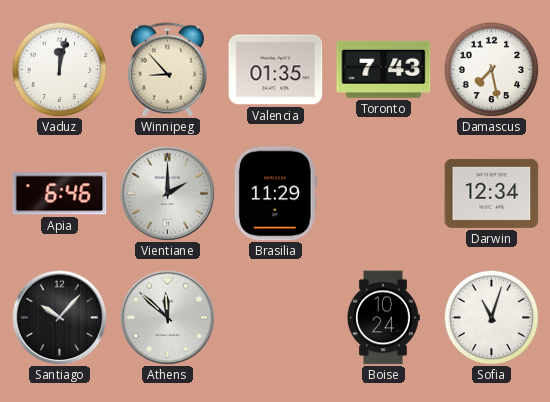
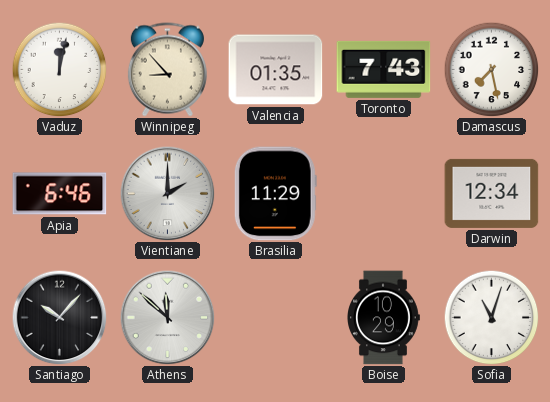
Boise: 10:24 -> 10:29 (384, 318)
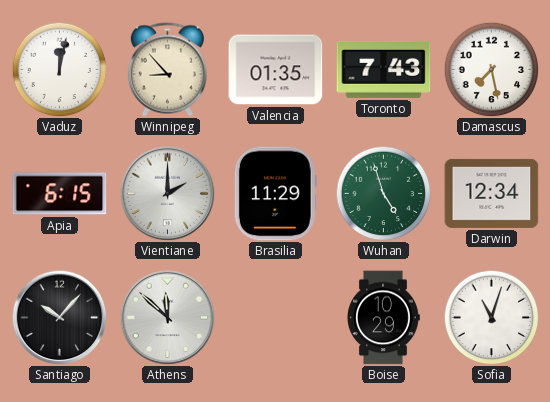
Apia: 6:46 -> 6:15 (60, 194)
Wuhan: none -> 4:57 (383, 193)
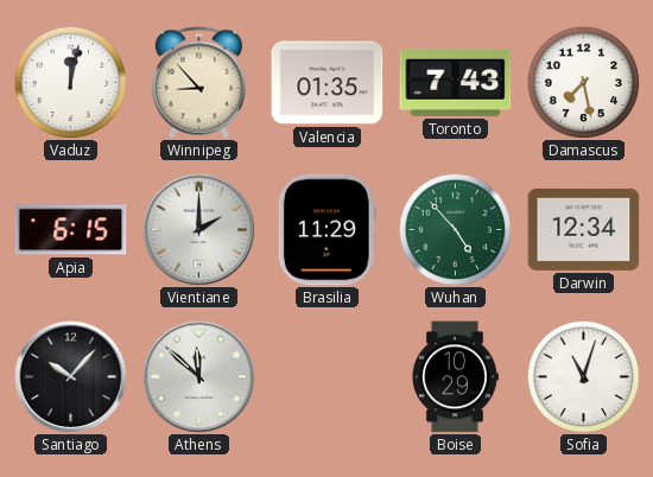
Wuhan: 4:57 -> 4:53 (455, 229)
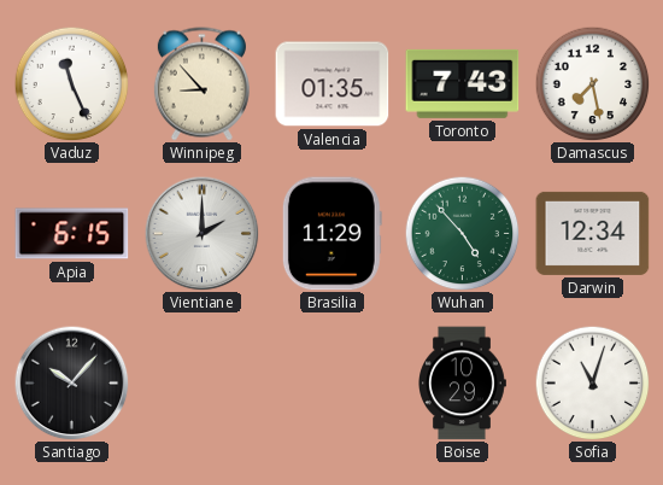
Vaduz: 12:02 -> 11:26 (71, 83)
Athens: 11:52 -> none (198, 376)
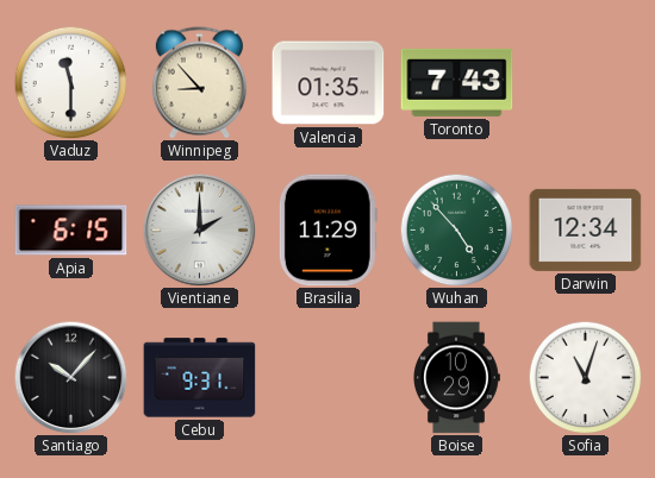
Vaduz: 11:26 -> 11:30 (70, 82)
Damascus: 7:28 -> none (592, 83)
Cebu: none -> 9:31 (200, 378)
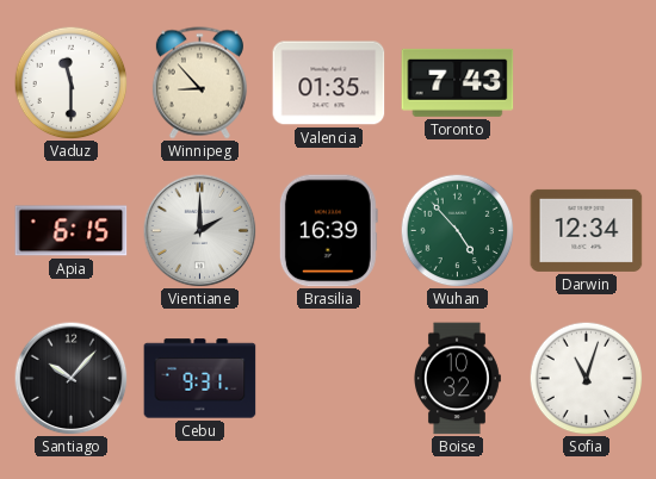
Brasilia: 11:29 -> 16:39 (328, 231)
Boise: 10:29 -> 10:32 (458, 379)
